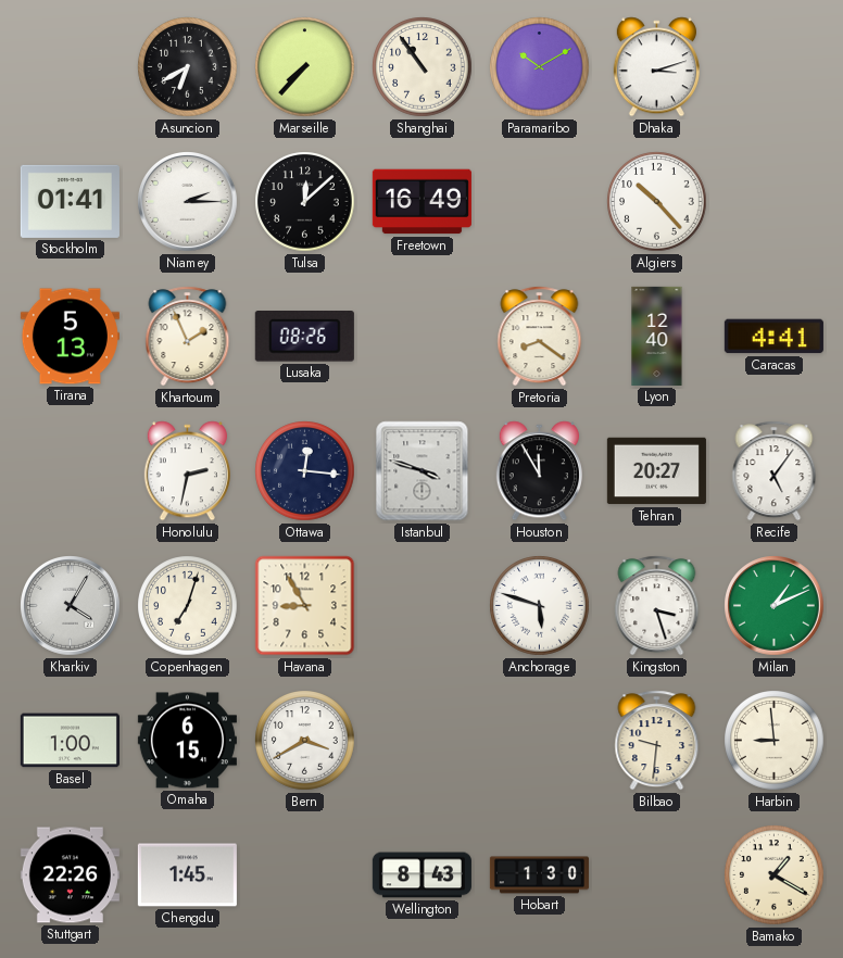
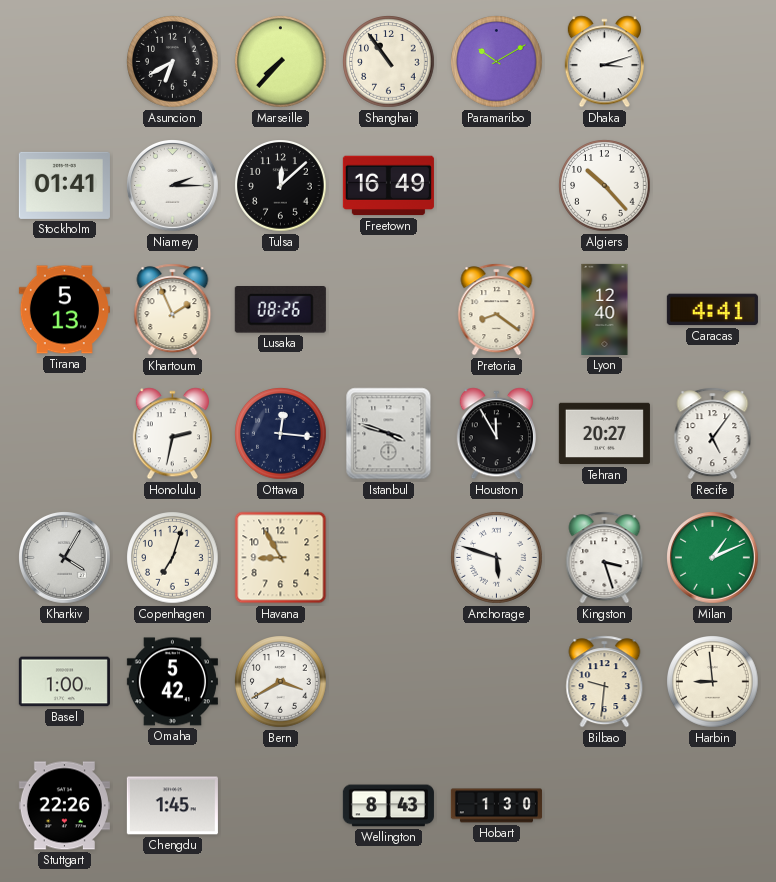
Omaha: 6:15 -> 5:42 (172, 682)
Bamako: 1:20 -> none (775, 875)
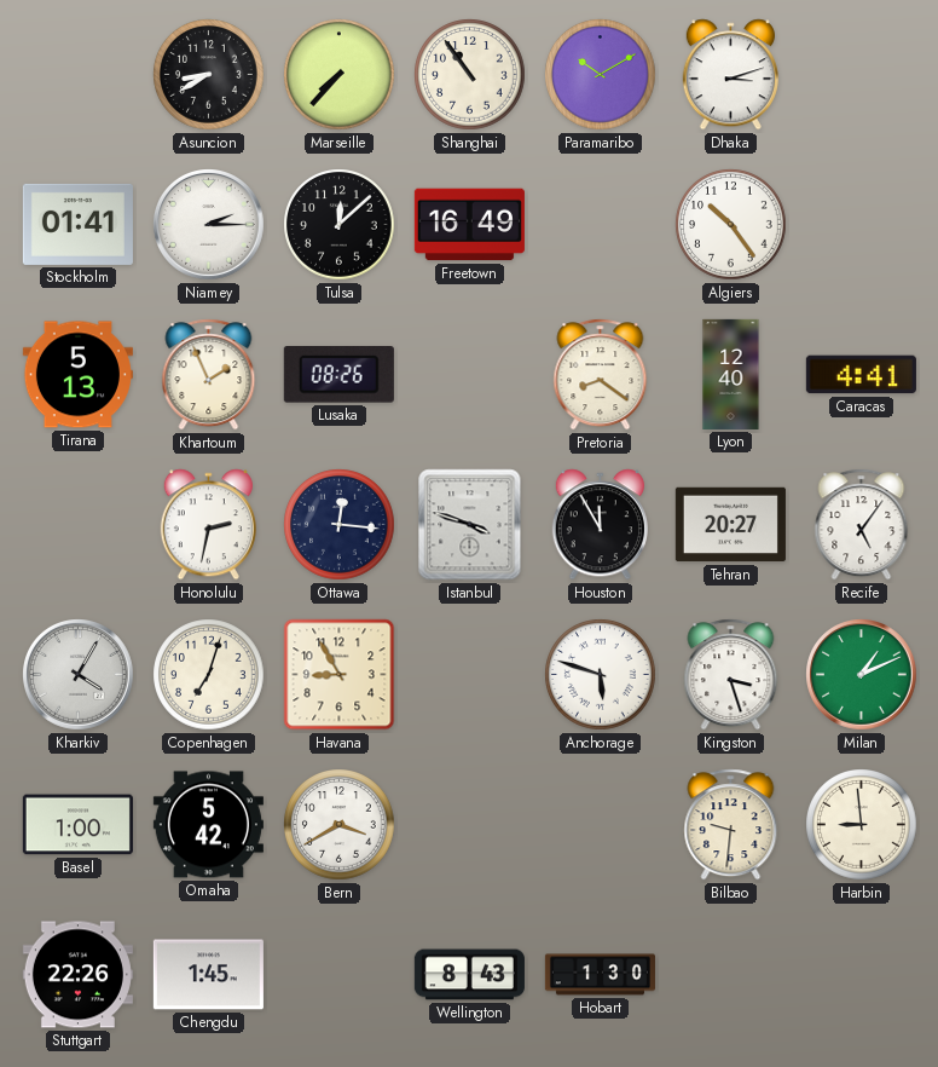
Asuncion: 6:40 -> 8:40 (209, 75)
Algiers: 10:23 -> 10:24 (731, 225)
